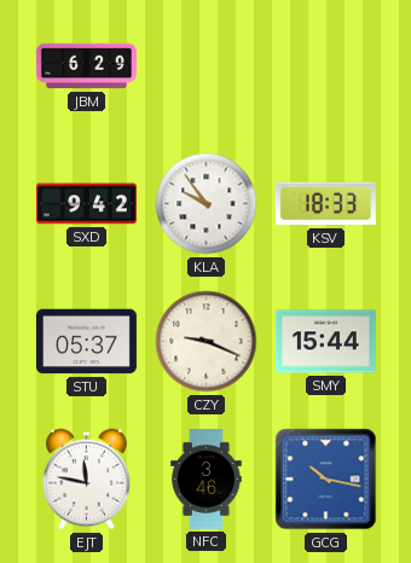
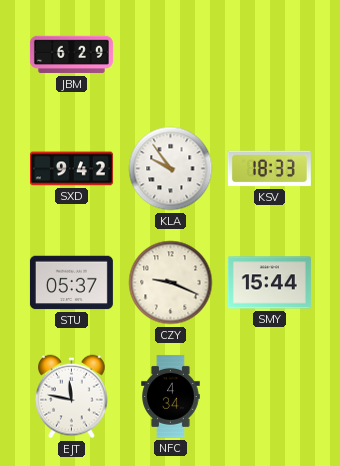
NFC: 3:46 -> 4:34 (171, 396)
GCG: 10:17 -> none (326, 480)
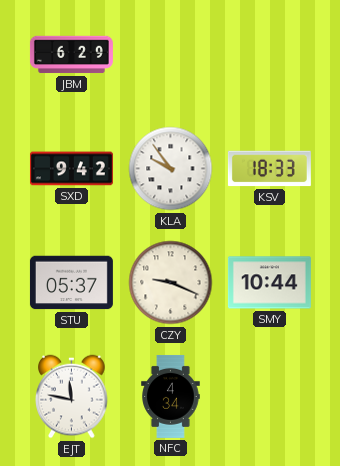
SMY: 15:44 -> 10:44 (269, 283)
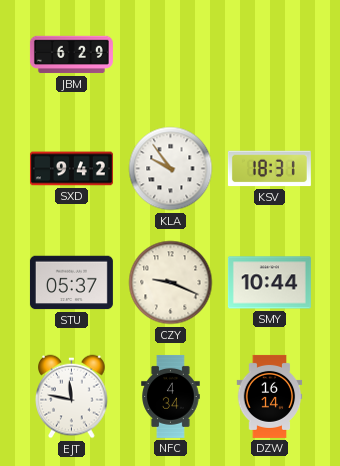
KSV: 18:33 -> 18:31 (269, 169)
DZW: none -> 16:14 (270, 396)
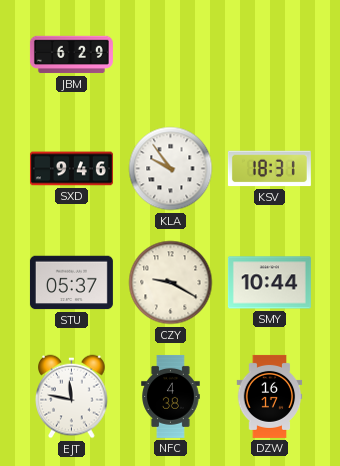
SXD: 9:42 -> 9:46 (71, 169)
CZY: 9:19 -> 9:20 (171, 283)
NFC: 4:34 -> 4:38 (171, 396)
DZW: 16:14 -> 16:17 (270, 396)
